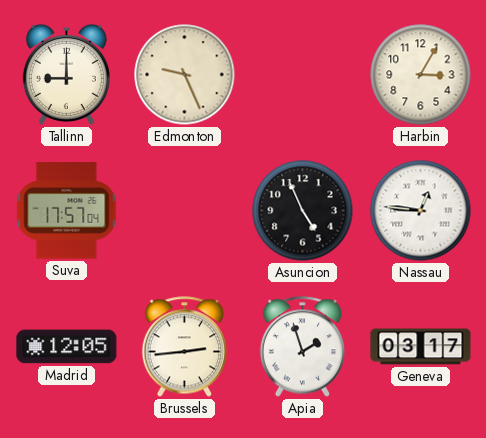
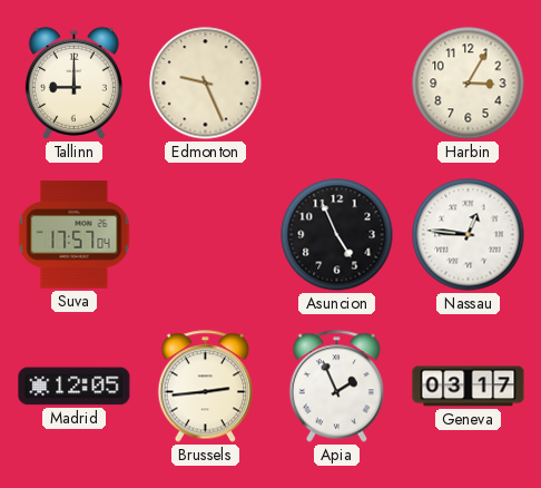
Apia: 1:57 -> 1:56 (337, 387)
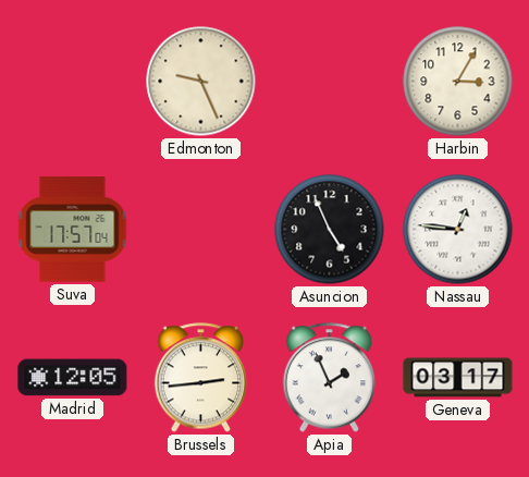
Tallinn: 9:00 -> none (73, 82)
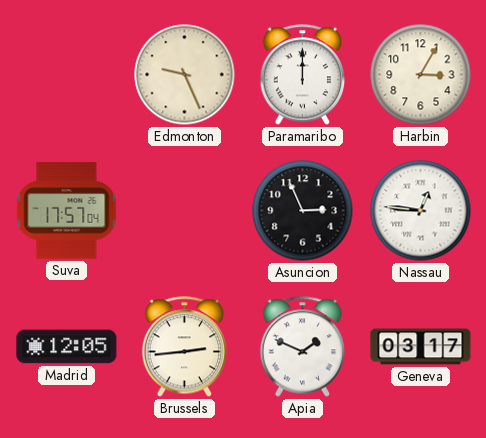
Paramaribo: none -> 12:00 (303, 75)
Asuncion: 4:56 -> 2:56 (303, 211)
Apia: 1:56 -> 1:49 (303, 347)
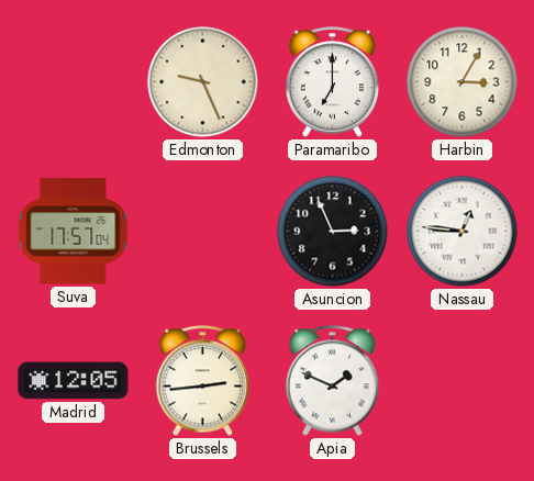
Paramaribo: 12:00 -> 7:00 (333, 82)
Geneva: 03:17 -> none (421, 347)
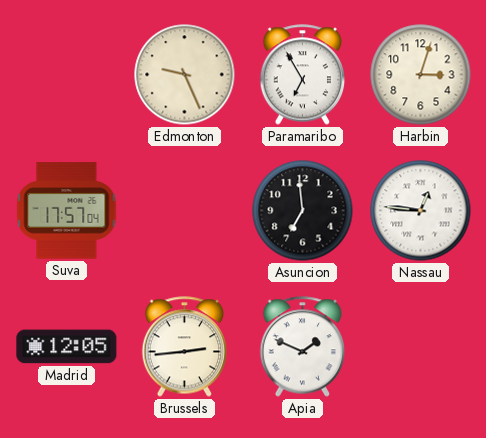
Paramaribo: 7:00 -> 6:55 (303, 75)
Harbin: 3:05 -> 3:03 (421, 75)
Asuncion: 2:56 -> 6:59 (303, 211)
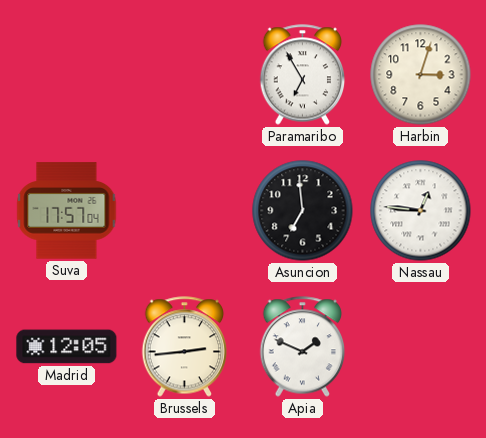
Edmonton: 9:26 -> none (185, 75)
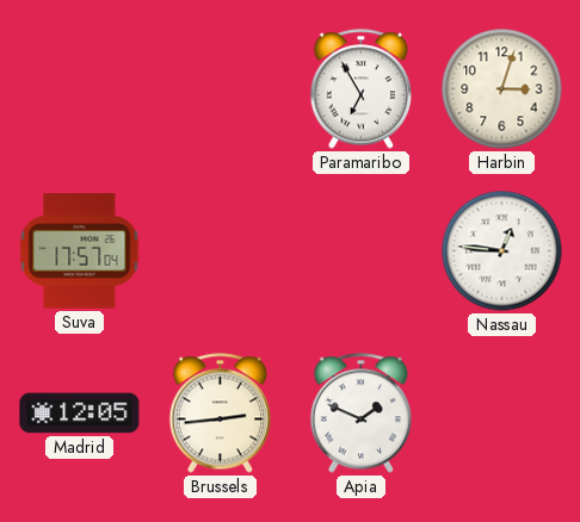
Asuncion: 6:59 -> none (303, 211)
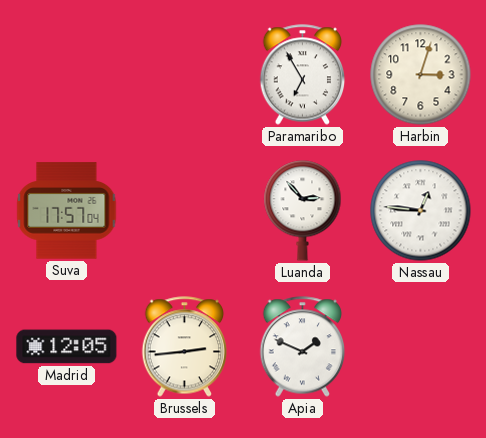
Luanda: none -> 2:53 (303, 211)
